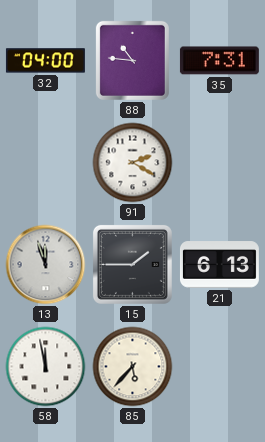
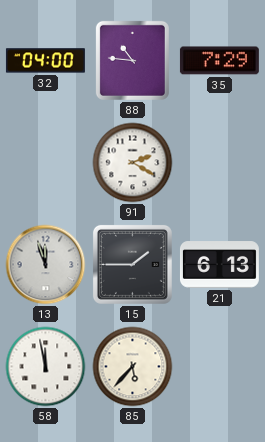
35: 7:31 -> 7:29 (219, 61)
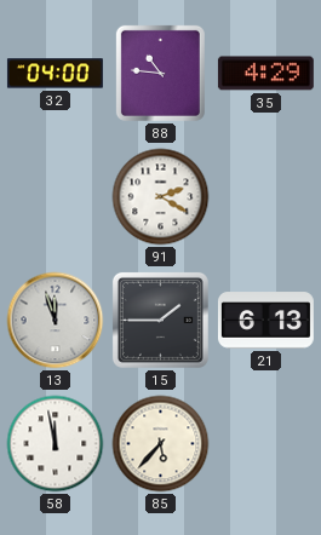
35: 7:29 -> 4:29 (265, 74)
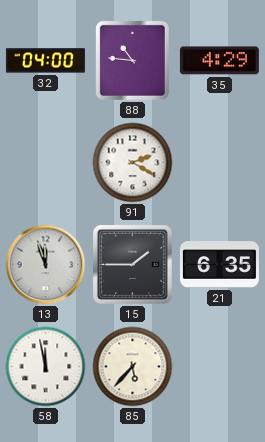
21: 6:13 -> 6:35 (219, 265)
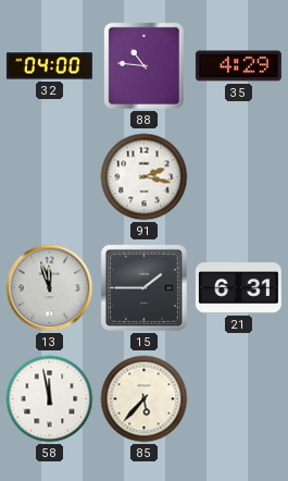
91: 2:20 -> 2:17 (145, 177)
21: 6:35 -> 6:31 (238, 288)
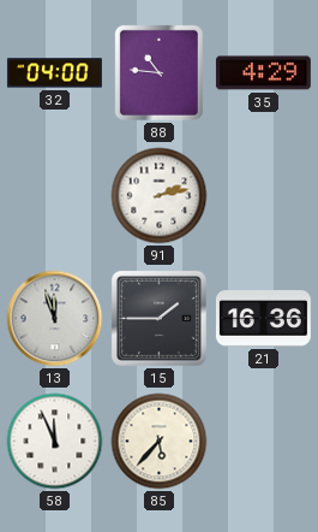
91: 2:17 -> 2:13 (160, 196)
21: 6:31 -> 16:36 (263, 319)
58: 11:58 -> 11:56 (55, 442)
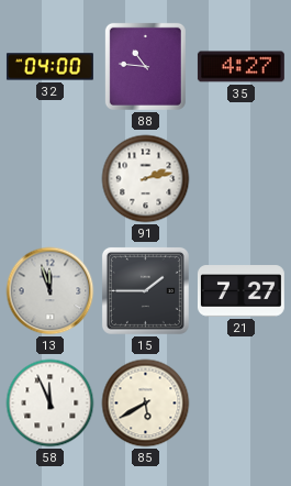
35: 4:29 -> 4:27 (240, 67)
21: 16:36 -> 7:27 (240, 291)
85: 5:37 -> 5:40 (146, 404)
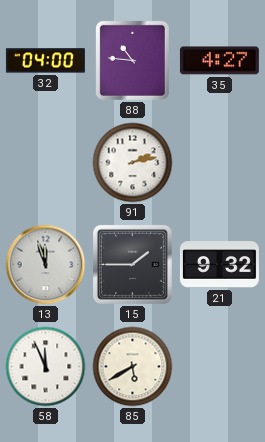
21: 7:27 -> 9:32 (219, 265)
